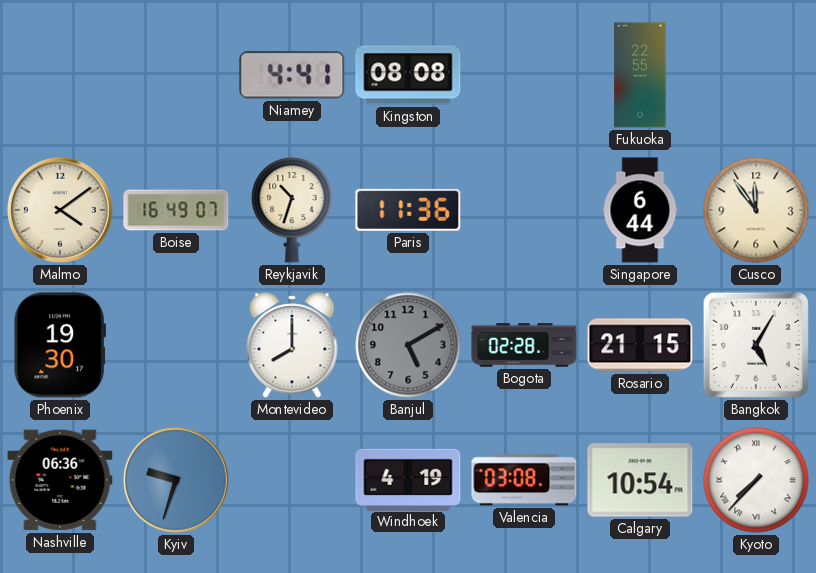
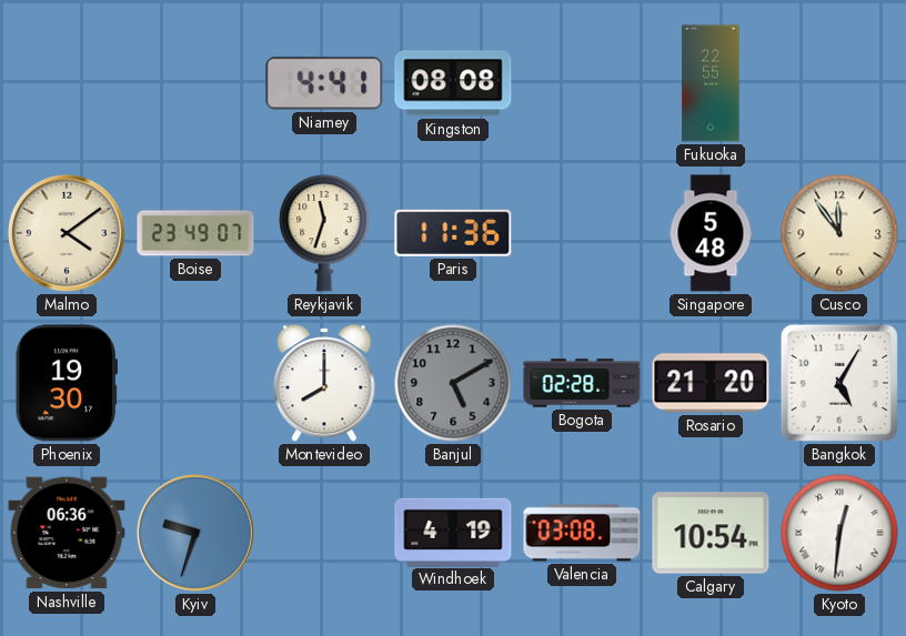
Boise: 16:49 -> 23:49 (195, 233)
Reykjavik: 10:33 -> 11:33 (324, 233)
Singapore: 6:44 -> 5:48 (711, 233)
Rosario: 21:15 -> 21:20 (711, 383)
Kyoto: 7:37 -> 12:31 (839, 533)
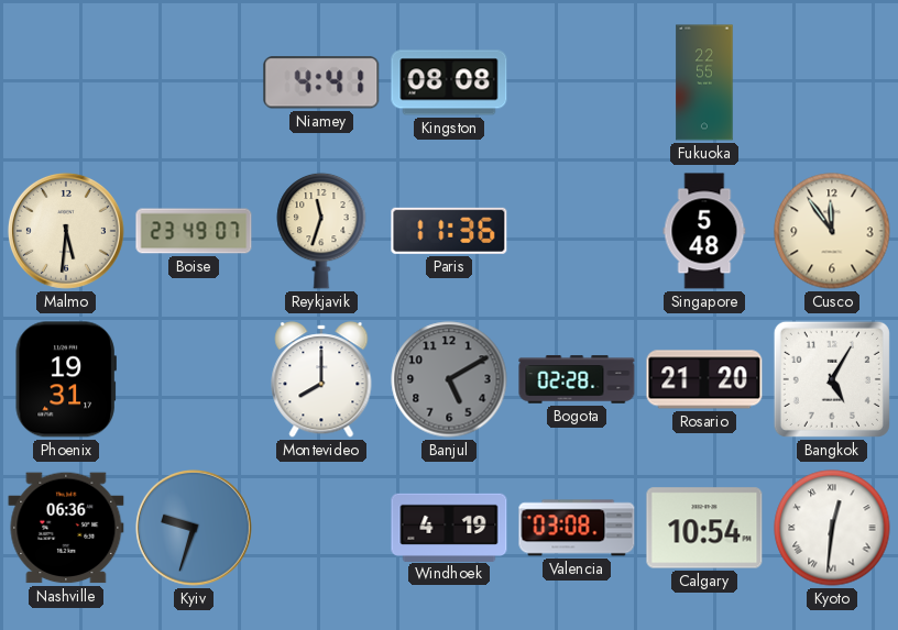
Malmo: 4:09 -> 5:31 (66, 231)
Phoenix: 19:30 -> 19:31 (66, 379)
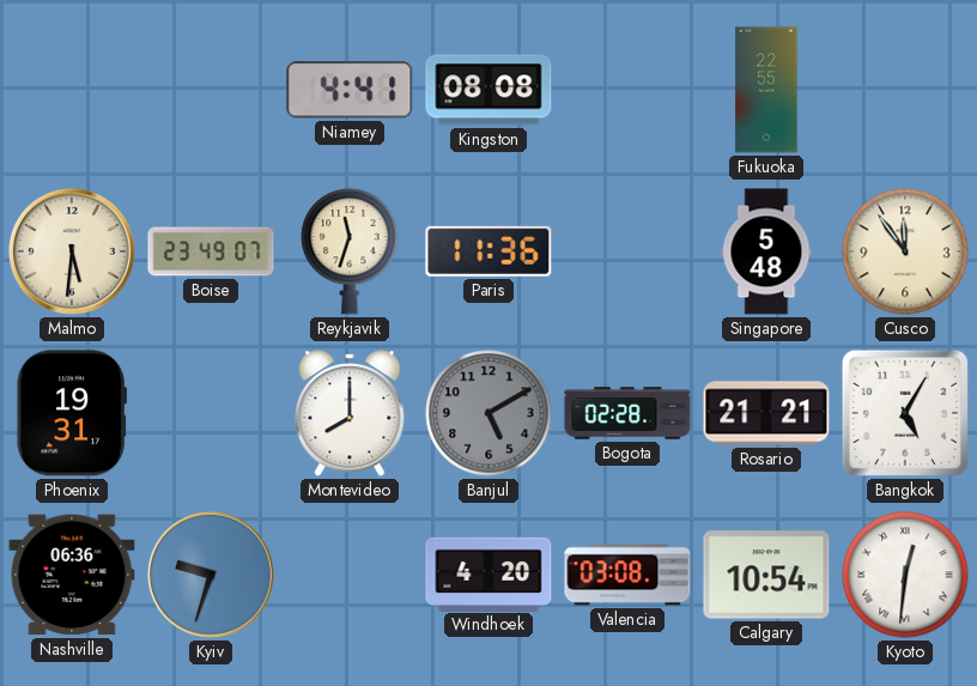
Rosario: 21:20 -> 21:21 (766, 413)
Windhoek: 4:19 -> 4:20 (488, 573)
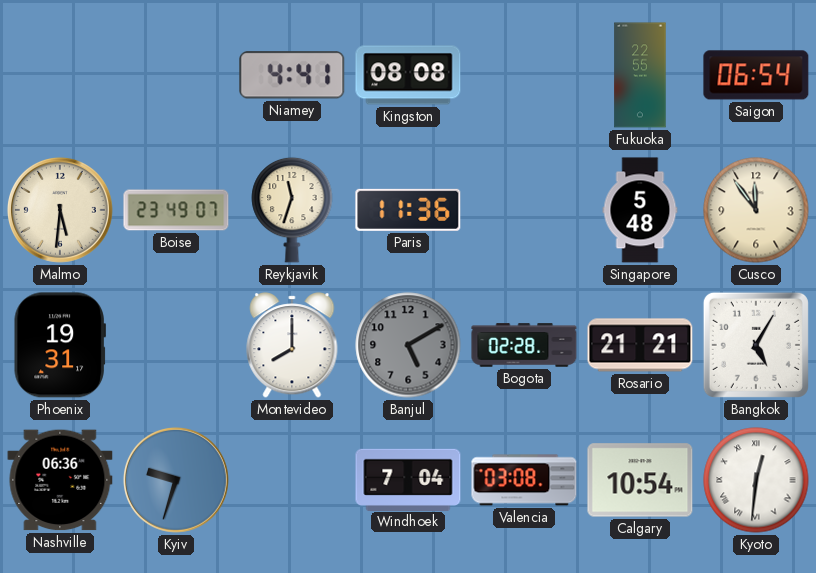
Saigon: none -> 06:54 (756, 75)
Windhoek: 4:20 -> 7:04 (408, 479)
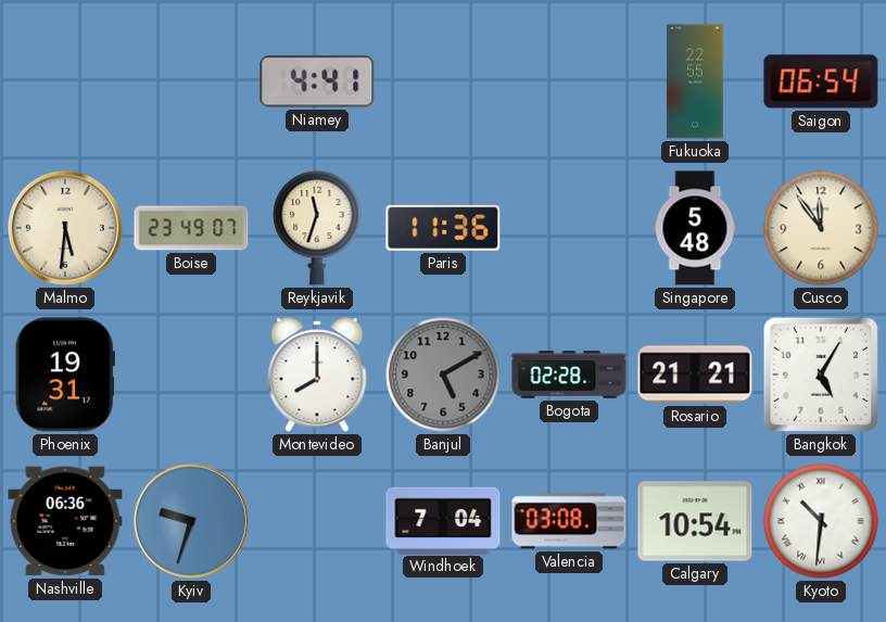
Kingston: 08:08 -> none (408, 75)
Kyoto: 12:31 -> 10:31 (821, 521)
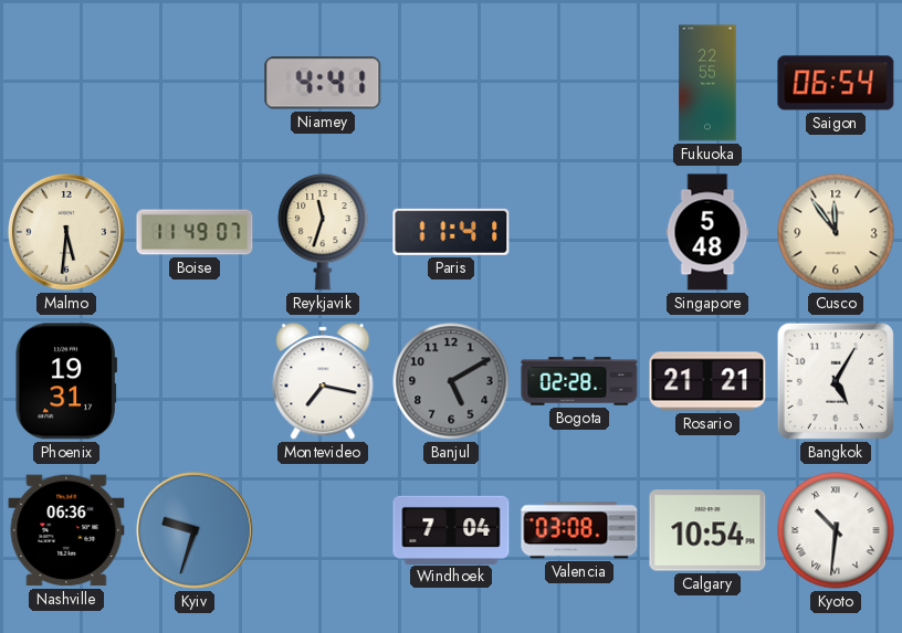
Boise: 23:49 -> 11:49 (195, 232)
Paris: 11:36 -> 11:41 (451, 232)
Montevideo: 8:00 -> 7:17 (323, 381)
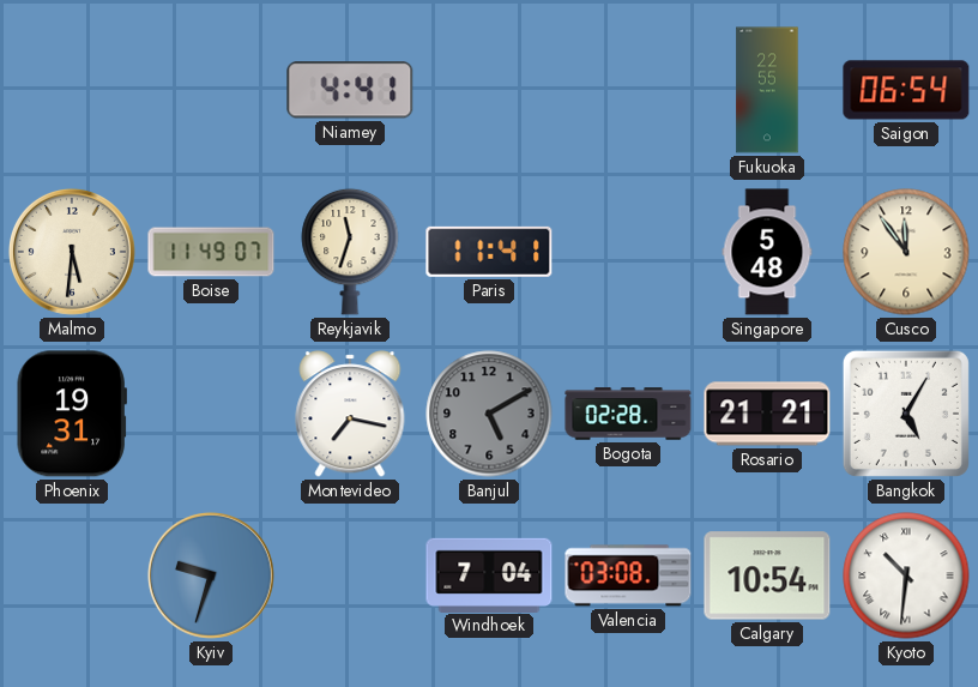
Nashville: 06:36 -> none (66, 530)
